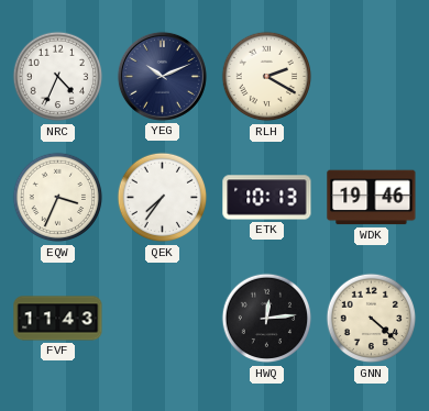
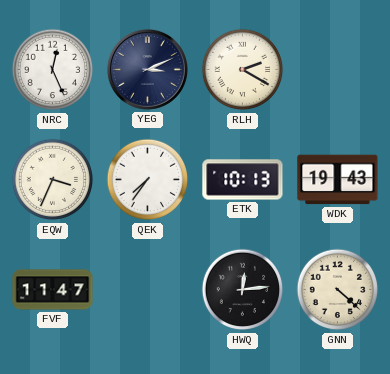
NRC: 4:34 -> 12:26 (53, 70)
YEG: 10:11 -> 3:11 (147, 69)
WDK: 19:46 -> 19:43 (338, 180)
FVF: 11:43 -> 11:47 (53, 290)
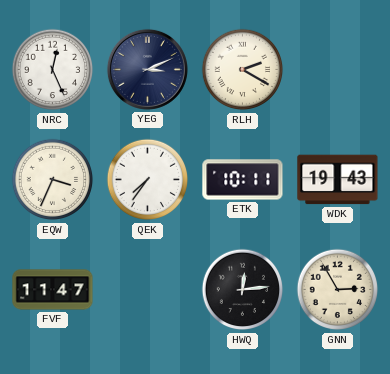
ETK: 10:13 -> 10:11 (243, 180)
GNN: 4:22 -> 2:55 (338, 290)
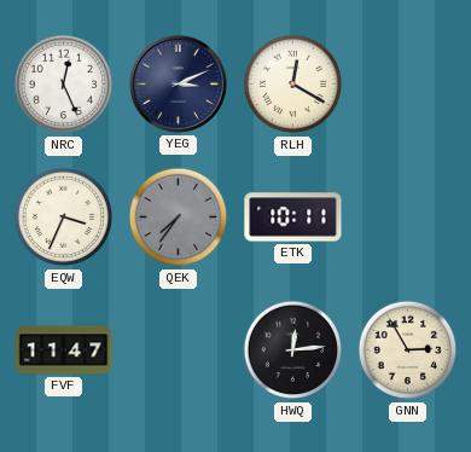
RLH: 2:20 -> 12:20 (293, 85)
QEK dial: white -> grey (179, 218)
WDK: 19:43 -> none (338, 180)
